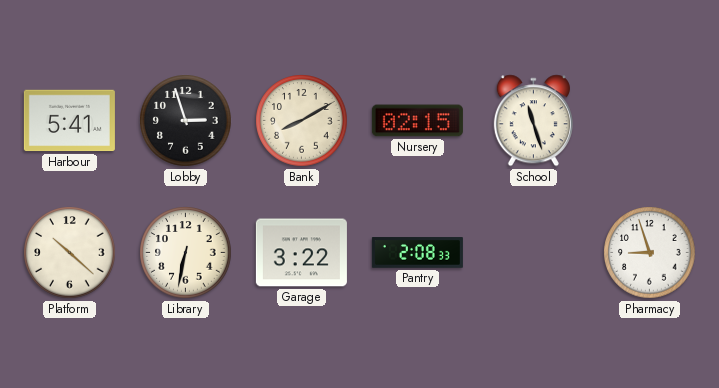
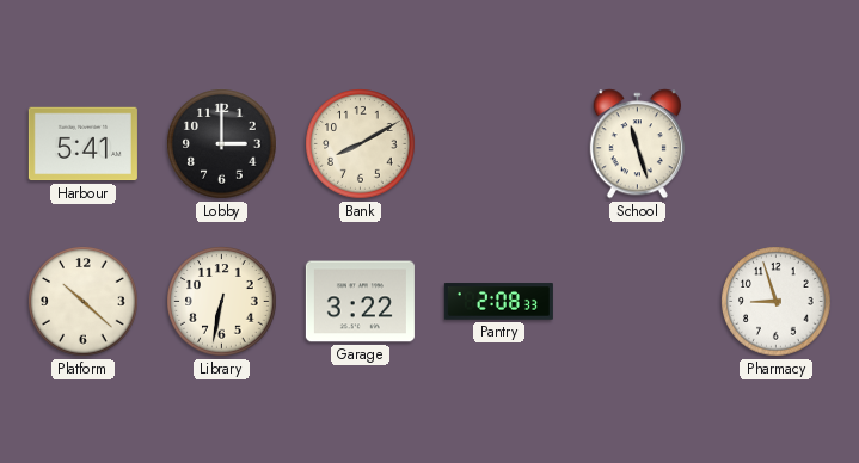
Lobby: 2:57 -> 3:00 (222, 144)
Nursery: 02:15 -> none (417, 121)
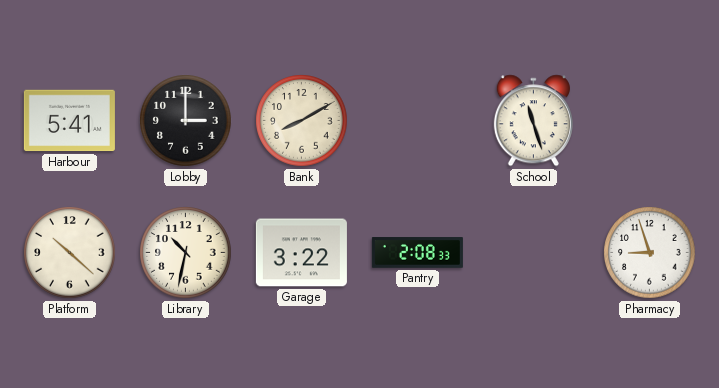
Library: 6:32 -> 10:32 (186, 253)
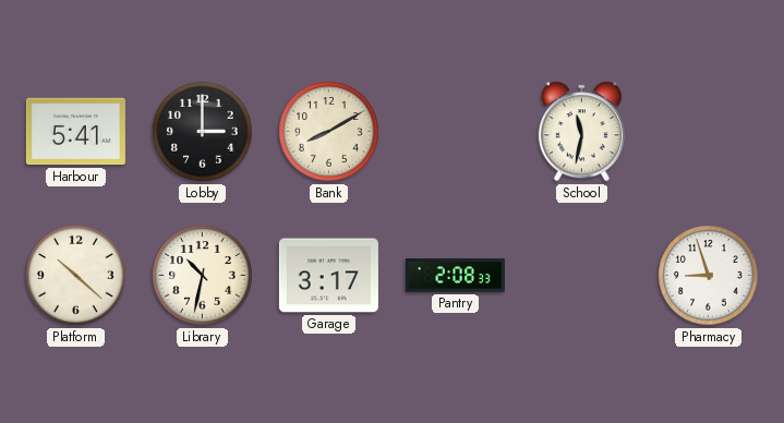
School: 11:27 -> 11:32 (581, 132)
Garage: 3:22 -> 3:17 (328, 276)
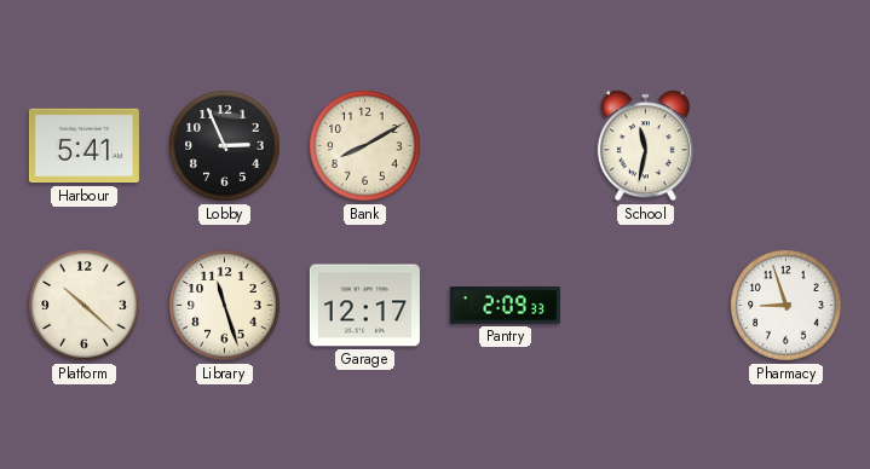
Lobby: 3:00 -> 2:56 (225, 146)
Library: 10:32 -> 11:27 (225, 306)
Garage: 3:17 -> 12:17 (364, 306)
Pantry: 2:08 -> 2:09 (505, 306)
